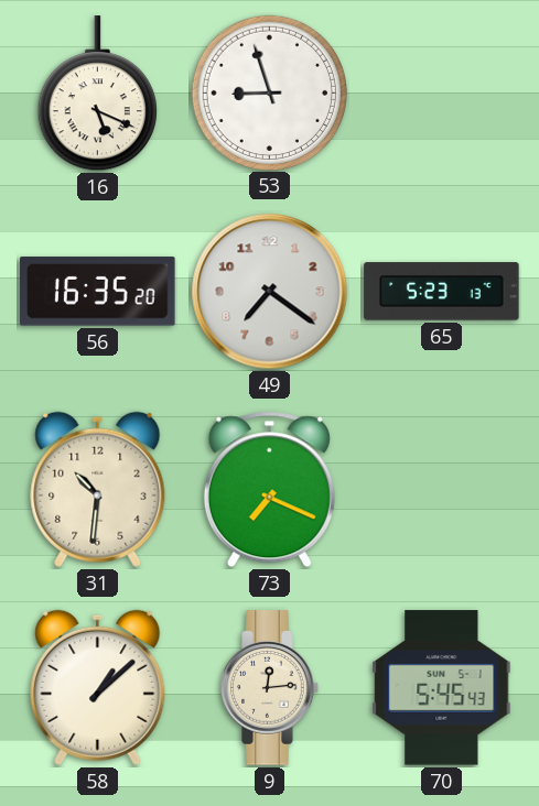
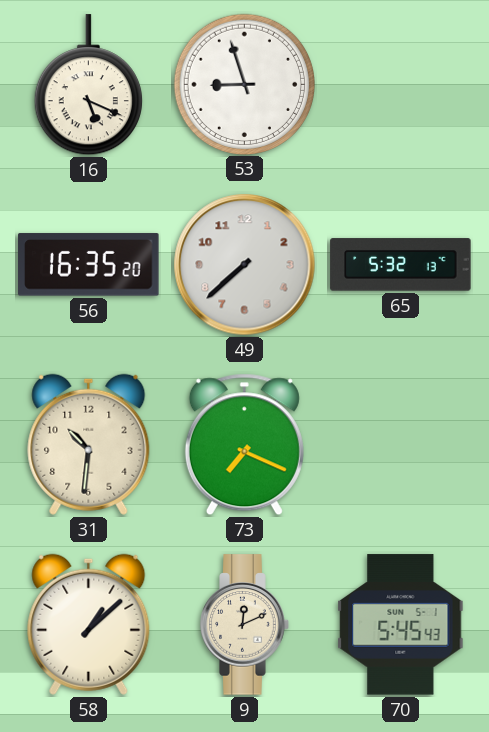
49: 7:21 -> 7:38 (245, 265)
65: 5:23 -> 5:32 (401, 265)
9: 12:14 -> 12:11 (245, 625)
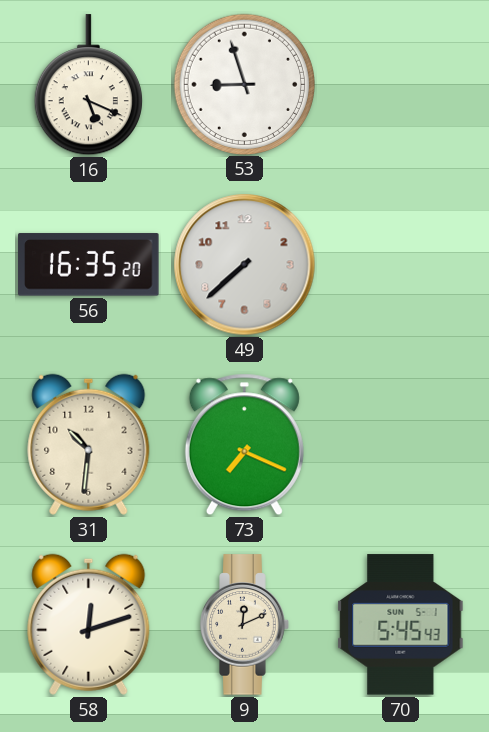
65: 5:32 -> none (401, 265)
58: 1:08 -> 12:12 (89, 624)
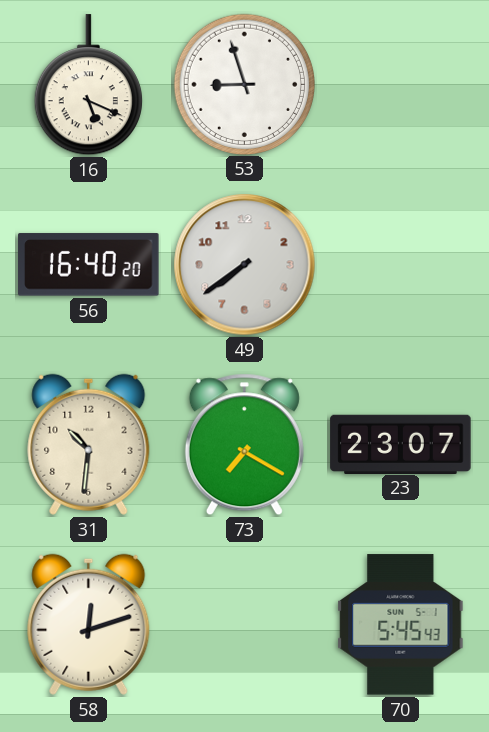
56: 16:35 -> 16:40 (89, 265)
49: 7:38 -> 7:39 (245, 265)
73: 7:19 -> 7:20 (244, 445)
23: none -> 23:07 (401, 444)
9: 12:11 -> none (245, 625)
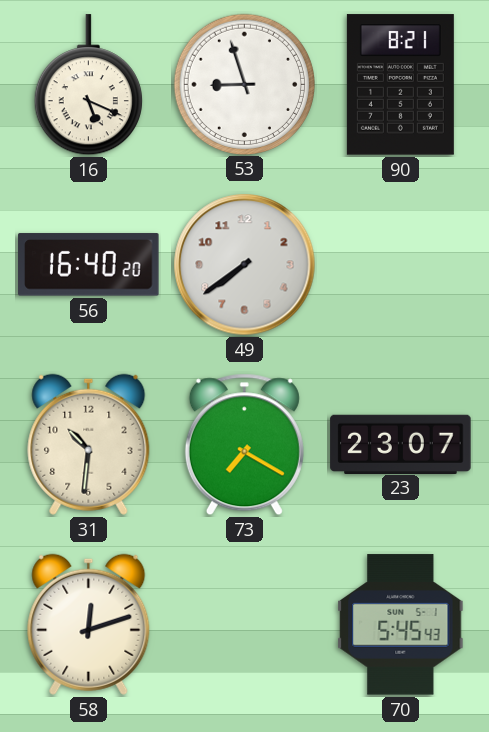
90: none -> 8:21 (400, 85)
